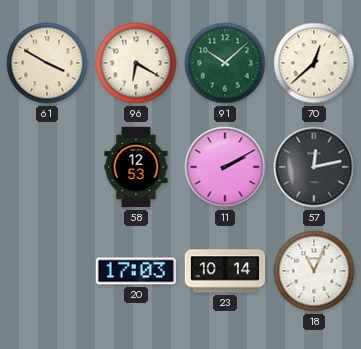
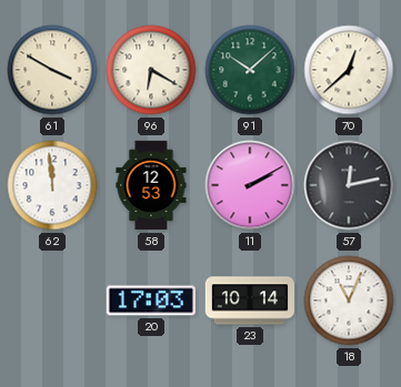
62: none -> 11:59 (52, 185)
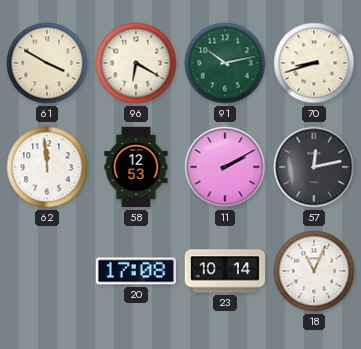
91: 10:08 -> 10:13 (225, 63)
70: 12:38 -> 8:42 (314, 63)
20: 17:03 -> 17:08 (135, 271)
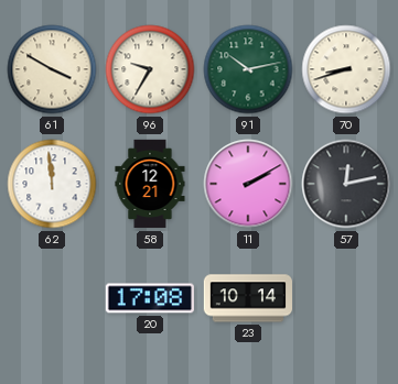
96: 6:20 -> 9:35 (150, 69)
58: 12:53 -> 12:21 (150, 184)
18: 11:04 -> none (314, 271)
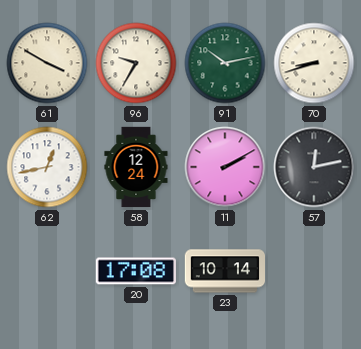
62: 11:59 -> 12:43 (47, 167)
58: 12:21 -> 12:24 (136, 167)
